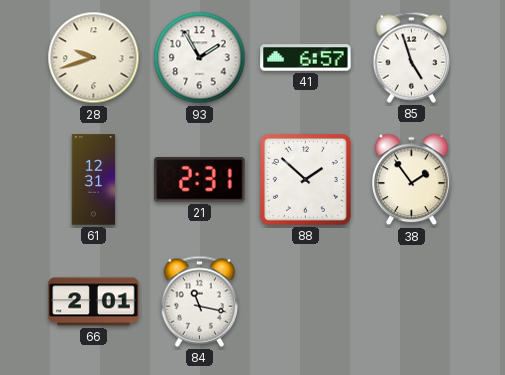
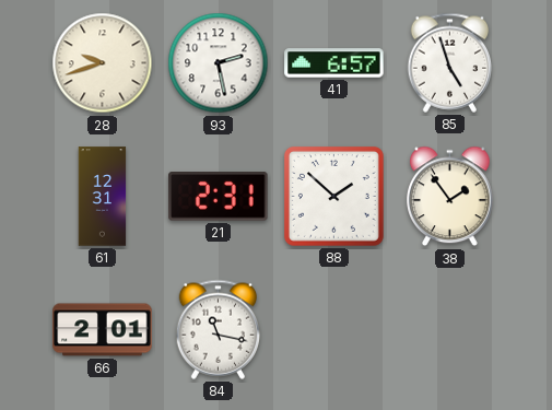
93: 1:55 -> 2:28 (219, 63)
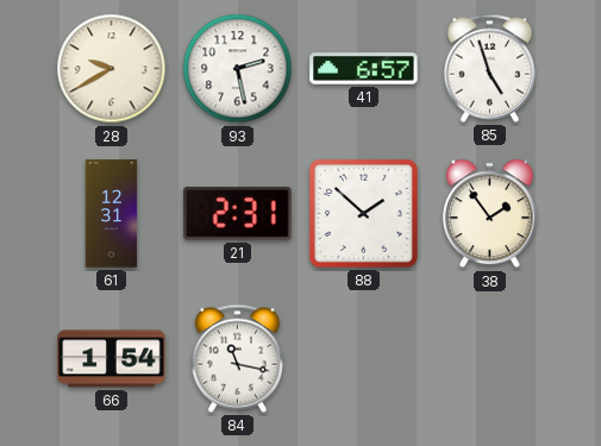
28: 9:42 -> 9:40 (112, 69)
66: 2:01 -> 1:54 (112, 359)
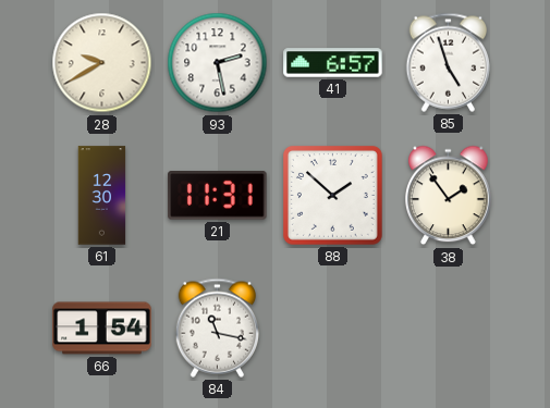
61: 12:31 -> 12:30 (102, 196)
21: 2:31 -> 11:31 (218, 196)
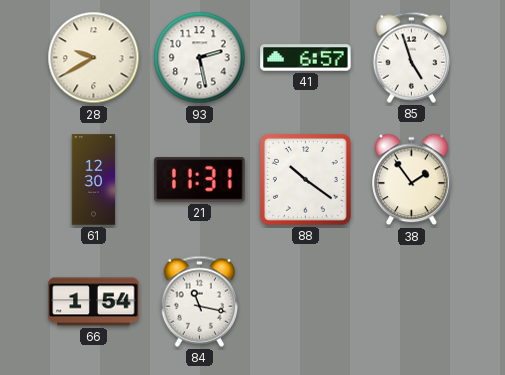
88: 1:52 -> 10:21 (305, 179)
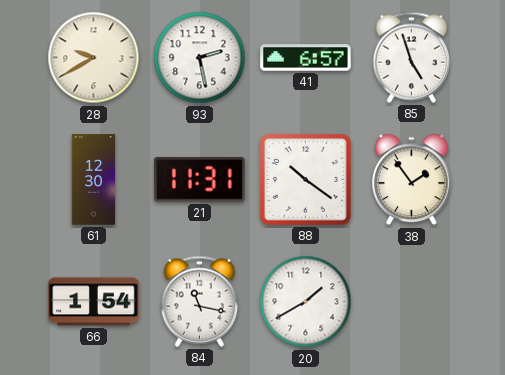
20: none -> 1:40 (306, 302)
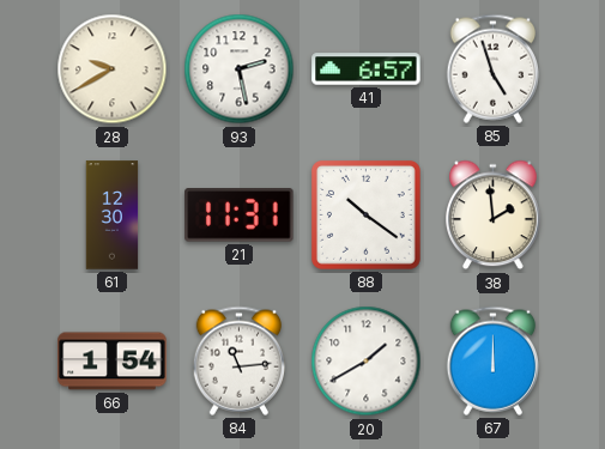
38: 1:54 -> 1:59 (494, 216)
84: 11:17 -> 11:14 (240, 360)
67: none -> 12:00 (494, 360)
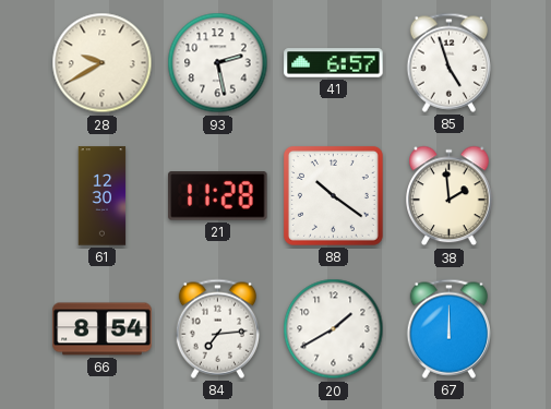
21: 11:31 -> 11:28 (218, 196)
66: 1:54 -> 8:54 (103, 329)
84: 11:14 -> 7:14 (218, 328)
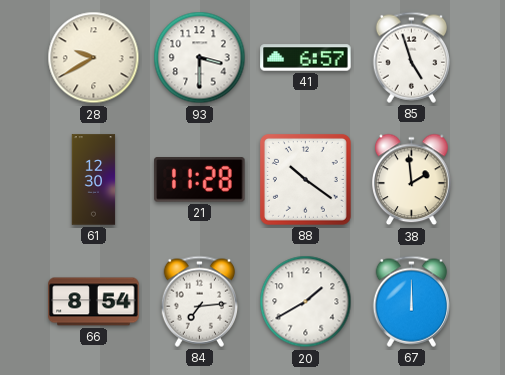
93: 2:28 -> 3:30 (200, 58)
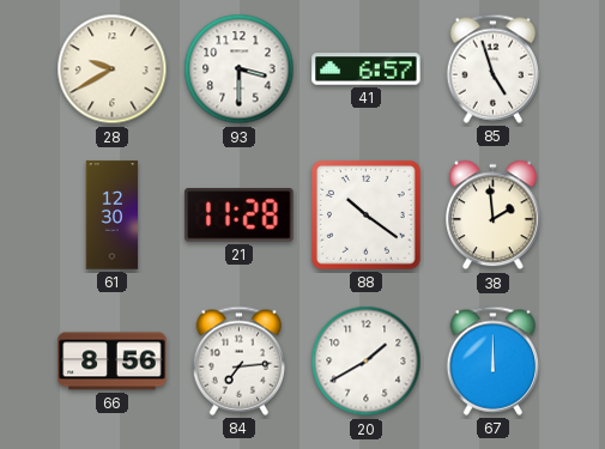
66: 8:54 -> 8:56 (113, 362)
